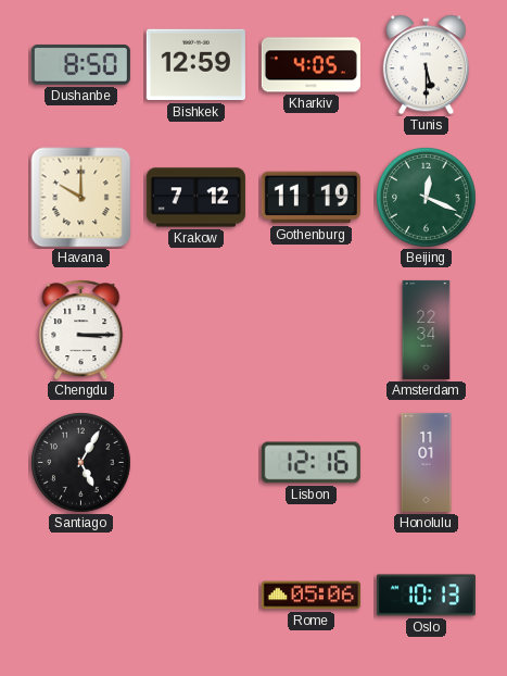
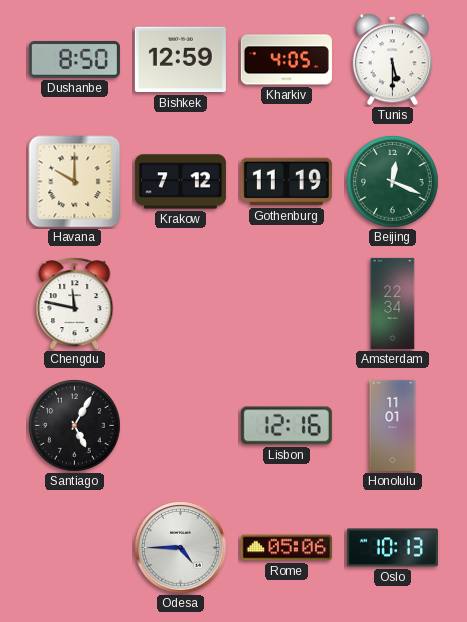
Chengdu: 3:15 -> 11:47 (75, 304)
Odesa: none -> 4:45 (181, 548)
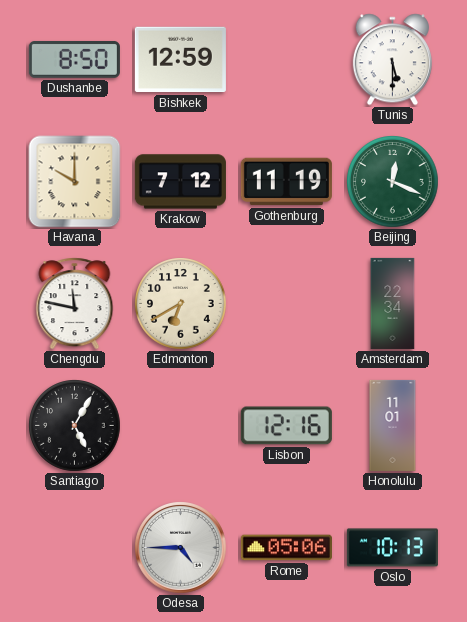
Kharkiv: 4:05 -> none (286, 60)
Edmonton: none -> 6:40 (181, 304)
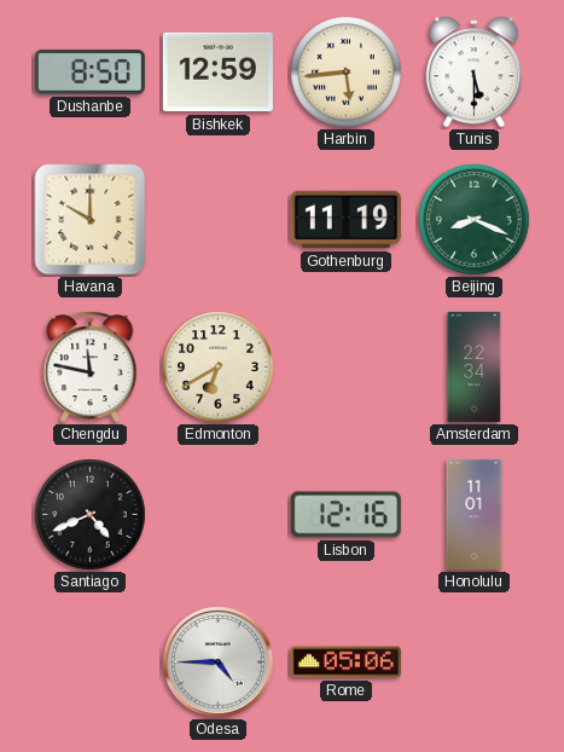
Harbin: none -> 5:44 (347, 73)
Krakow: 7:12 -> none (180, 182)
Beijing: 12:19 -> 8:19 (475, 220)
Santiago: 5:05 -> 4:41 (91, 515)
Oslo: 10:13 -> none (392, 548)
